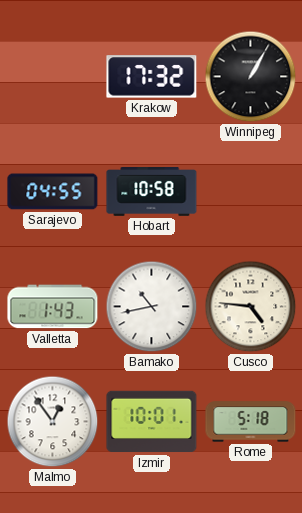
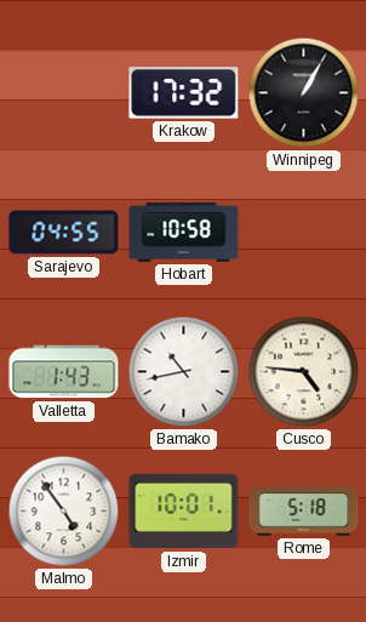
Malmo: 12:54 -> 4:54 (64, 512)
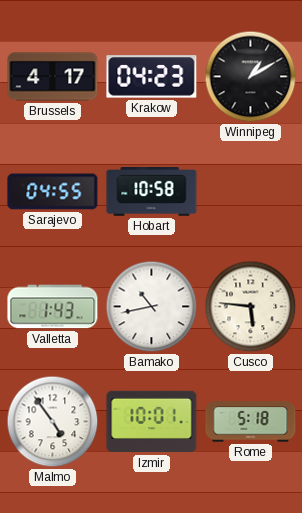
Brussels: none -> 4:17 (53, 77)
Krakow: 17:32 -> 04:23 (152, 77)
Winnipeg: 1:05 -> 1:10 (251, 77)
Cusco: 4:46 -> 5:46 (251, 307)
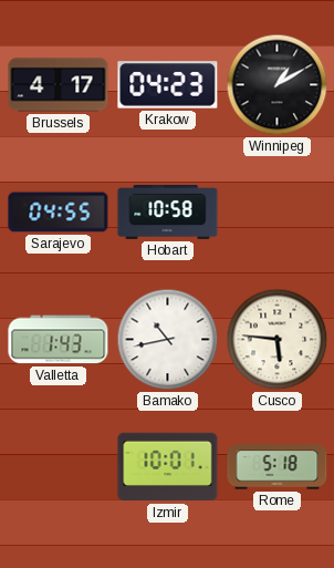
Malmo: 4:54 -> none (53, 422)
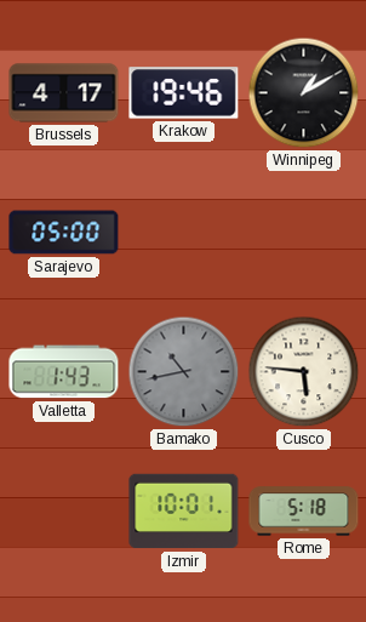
Krakow: 04:23 -> 19:46 (184, 93)
Sarajevo: 04:55 -> 05:00 (64, 233)
Hobart: 10:58 -> none (168, 213)
Bamako dial: white -> grey (184, 372)
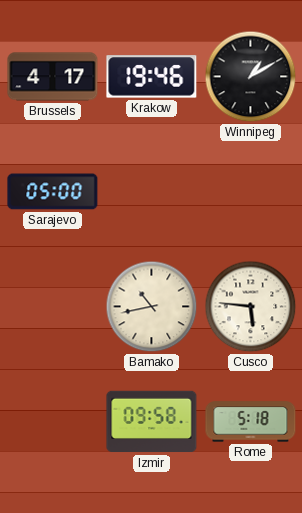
Valletta: 1:43 -> none (64, 372)
Bamako dial: grey -> cream (152, 307)
Izmir: 10:01 -> 09:58 (152, 422)
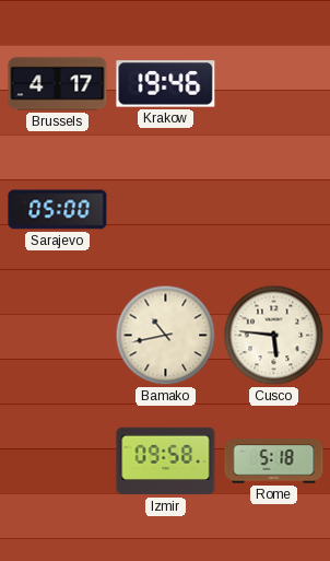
Winnipeg: 1:10 -> none (251, 77)
